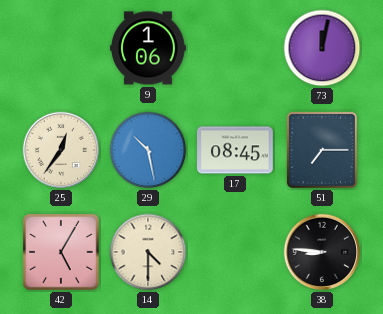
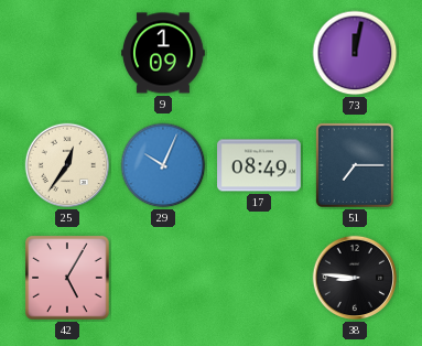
9: 1:06 -> 1:09 (163, 53)
29: 10:28 -> 10:04 (163, 165)
17: 08:45 -> 08:49 (259, 165)
14: 4:30 -> none (148, 252)
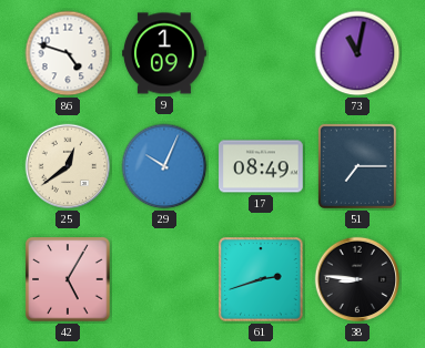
86: none -> 4:48 (68, 53)
73: 12:02 -> 11:02 (357, 53)
25: 12:36 -> 12:39 (68, 166)
61: none -> 2:42 (261, 279)
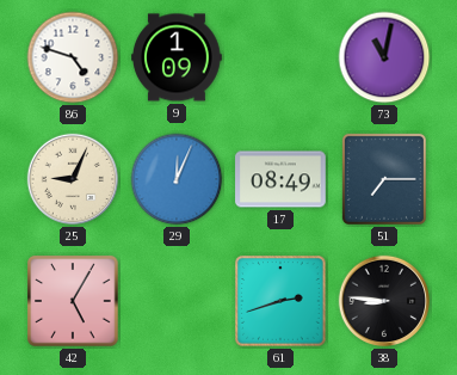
25: 12:39 -> 9:04 (73, 179)
29: 10:04 -> 12:04 (177, 179)
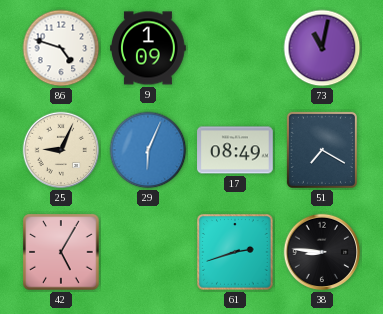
29: 12:04 -> 6:04 (148, 150)
51: 7:15 -> 7:20 (322, 150)
